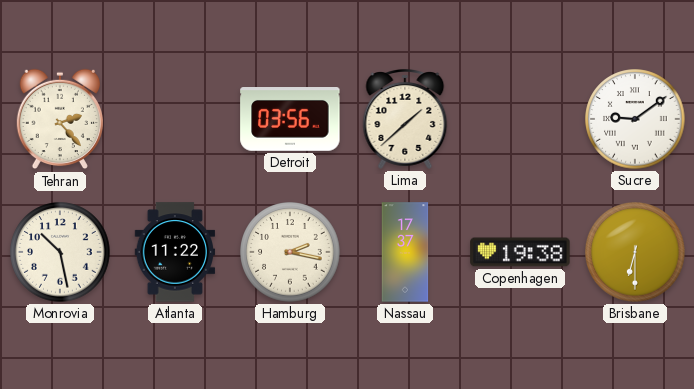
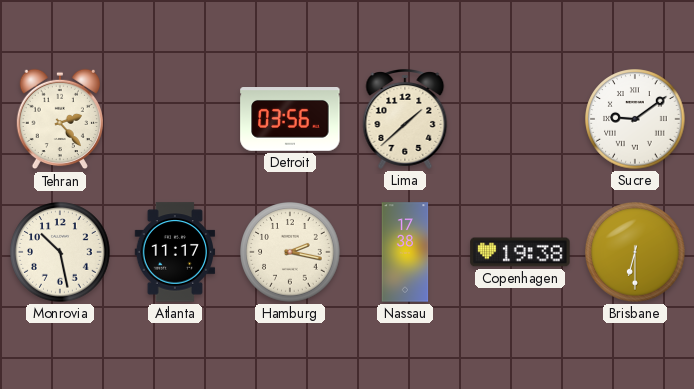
Atlanta: 11:22 -> 11:17 (175, 252)
Nassau: 17:37 -> 17:38 (405, 252)
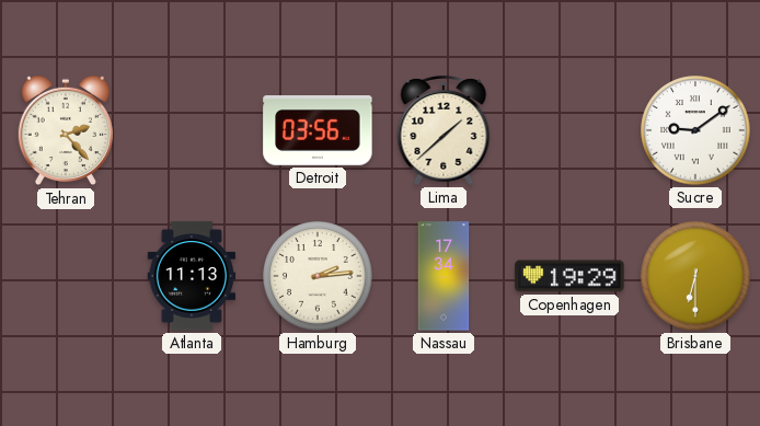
Monrovia: 10:28 -> none (60, 252)
Atlanta: 11:17 -> 11:13 (192, 276)
Hamburg: 2:17 -> 2:14 (318, 276)
Nassau: 17:38 -> 17:34 (444, 276)
Copenhagen: 19:38 -> 19:29 (569, 276)
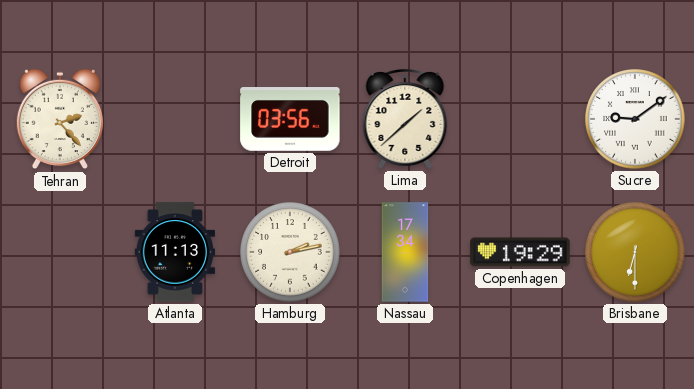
Hamburg: 2:14 -> 2:13 (290, 252)
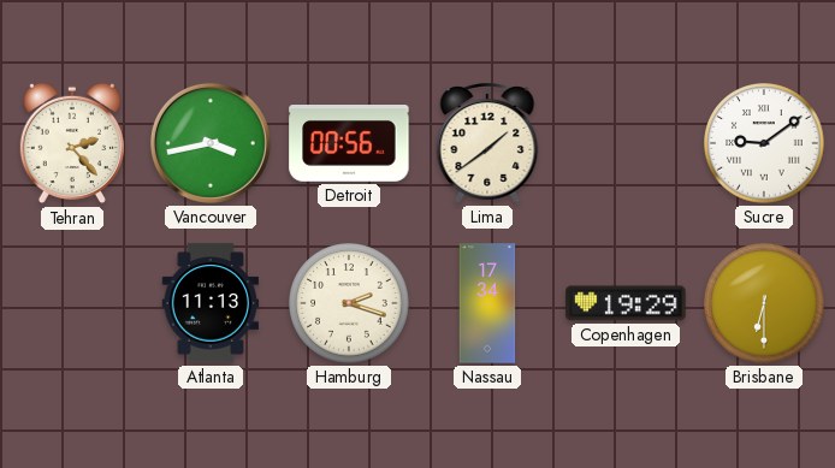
Vancouver: none -> 3:43 (211, 143)
Detroit: 03:56 -> 00:56 (349, 144)
Lima: 1:38 -> 1:39 (487, 144)
Hamburg: 2:13 -> 2:18 (349, 303)
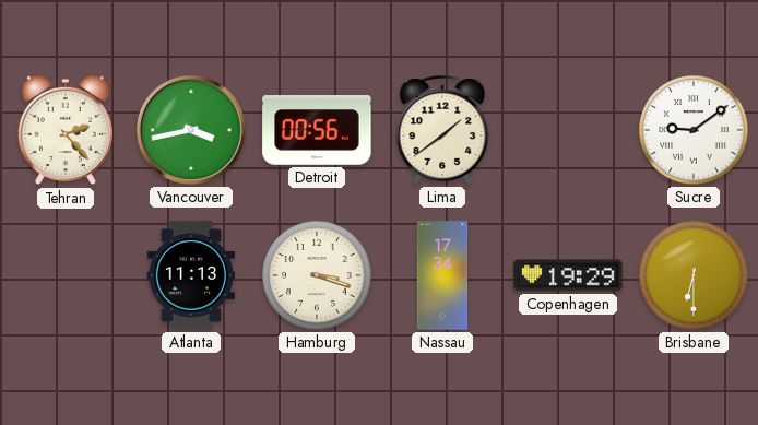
Hamburg: 2:18 -> 3:18 (317, 275)
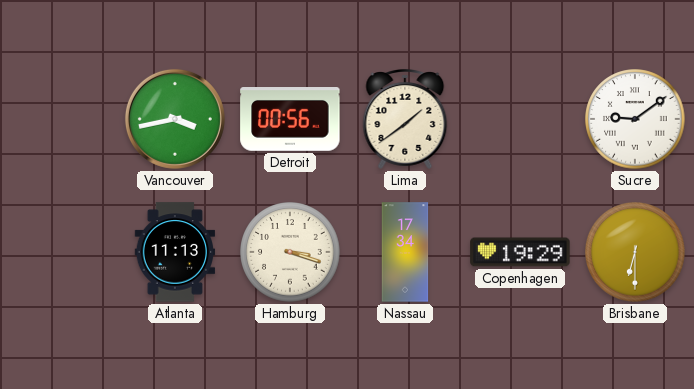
Tehran: 2:23 -> none (66, 130)
